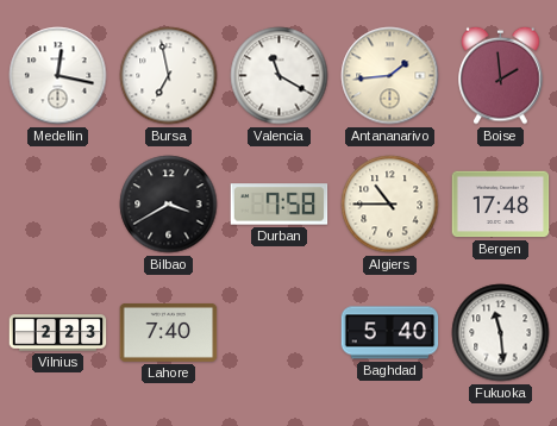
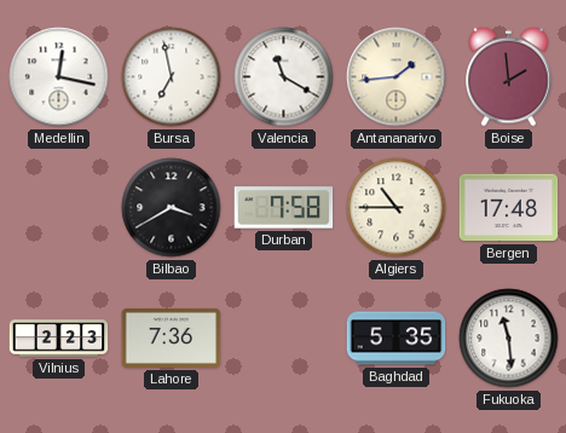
Lahore: 7:40 -> 7:36 (172, 339)
Baghdad: 5:40 -> 5:35 (397, 339)
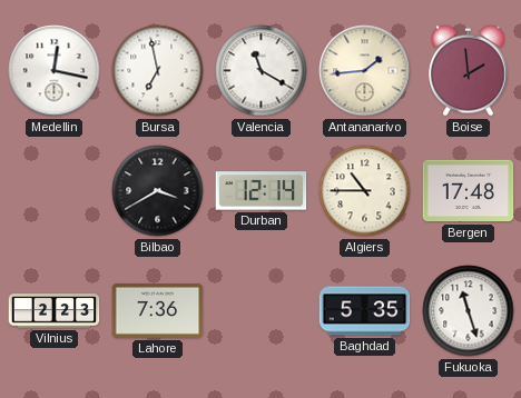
Durban: 7:58 -> 12:14 (262, 191)
Fukuoka: 11:29 -> 11:27 (469, 311)
